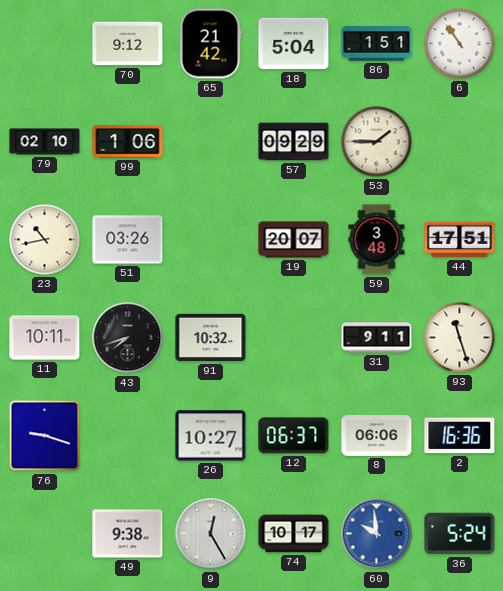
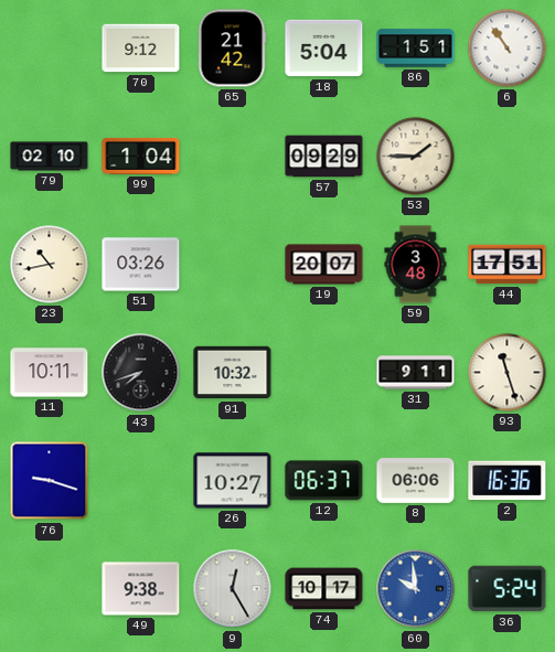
99: 1:06 -> 1:04 (141, 156)
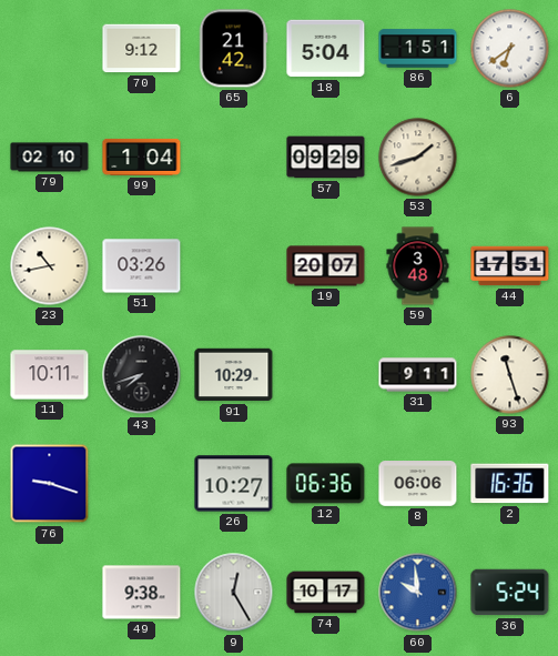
6: 10:54 -> 6:39 (510, 49)
53: 1:45 -> 1:42 (418, 158)
91: 10:32 -> 10:29 (234, 375)
12: 06:37 -> 06:36 (326, 484)
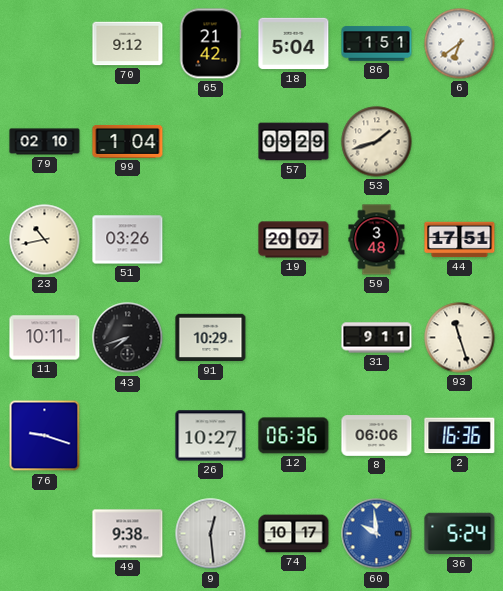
9: 12:25 -> 12:29 (211, 534)
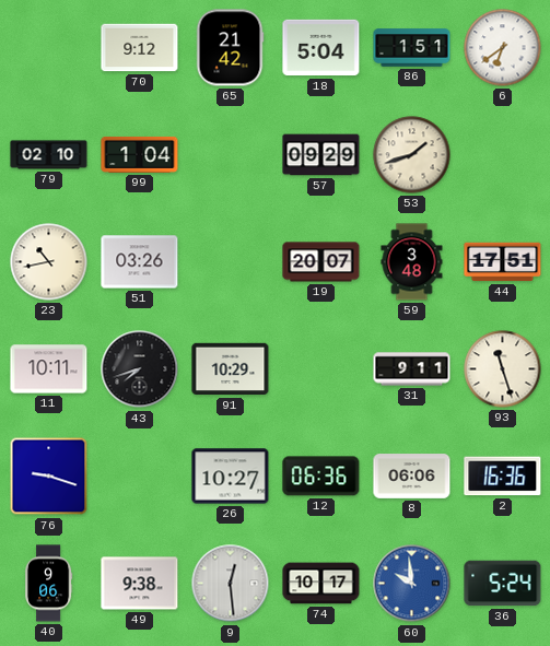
40: none -> 9:06 (49, 584)
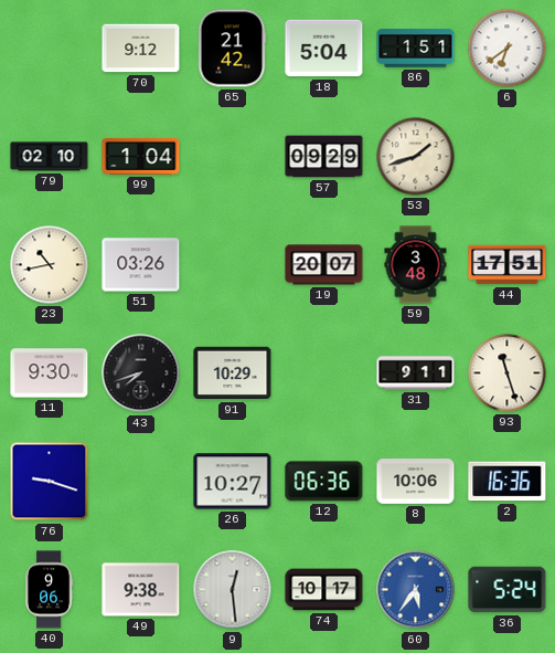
11: 10:11 -> 9:30 (50, 373)
8: 06:06 -> 10:06 (416, 482)
60: 9:59 -> 5:36 (416, 590)
